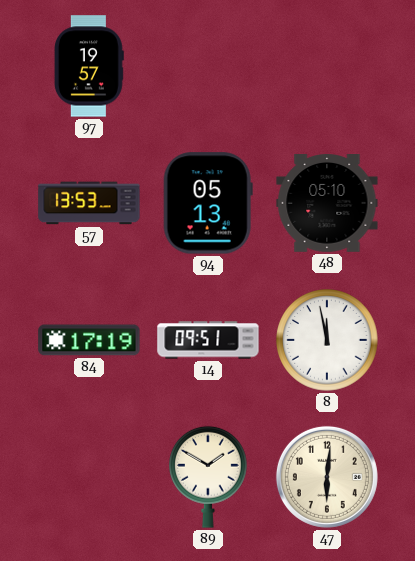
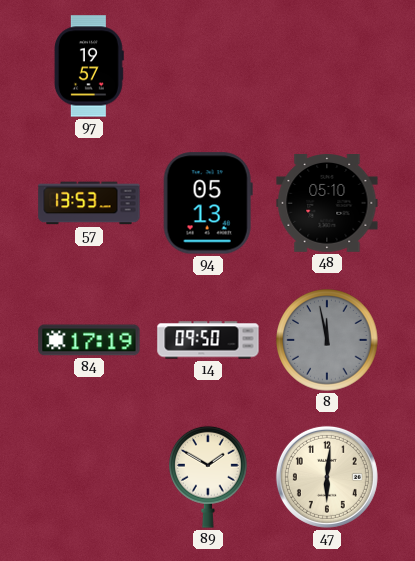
14: 09:51 -> 09:50 (208, 340)
8 dial: white -> grey (327, 340)
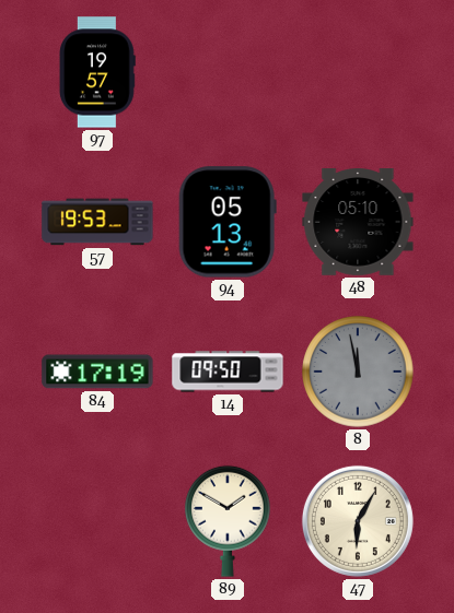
57: 13:53 -> 19:53 (97, 222)
47: 6:01 -> 6:05 (358, 521)
